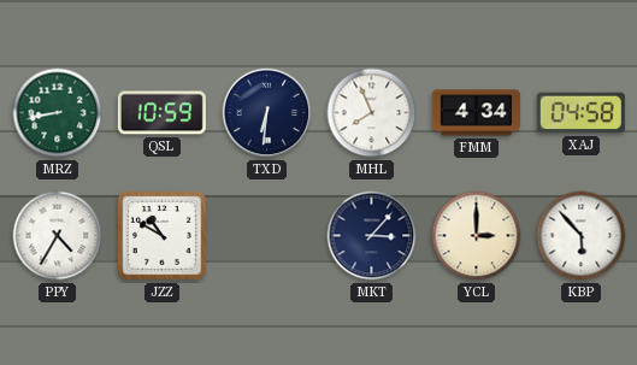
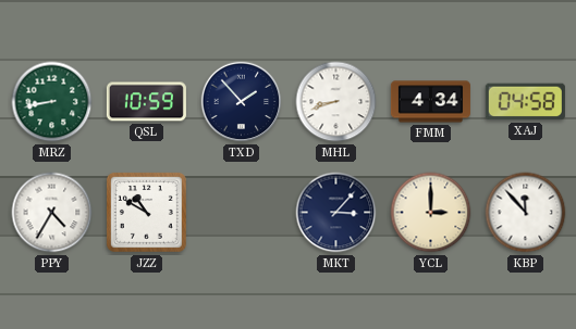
TXD: 6:31 -> 1:53 (242, 102)
MHL: 7:56 -> 8:42 (336, 102)
KBP: 5:53 -> 11:53 (526, 213)
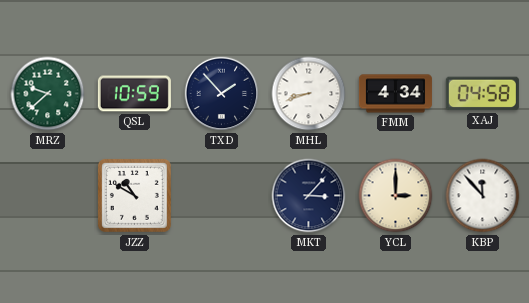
MRZ: 8:43 -> 9:38 (48, 94)
PPY: 4:35 -> none (52, 213)
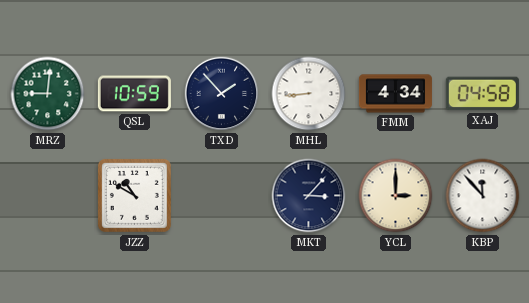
MRZ: 9:38 -> 9:01 (48, 94)
MHL: 8:42 -> 8:44 (309, 94)
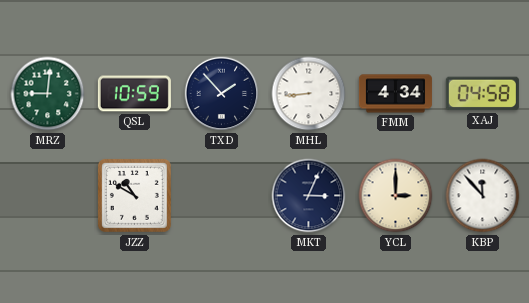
MKT: 3:07 -> 3:04 (309, 196)
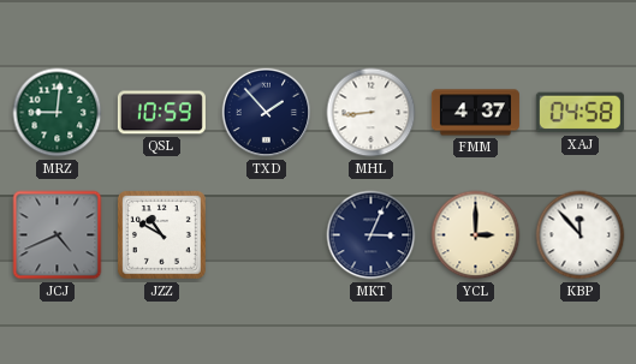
FMM: 4:34 -> 4:37 (475, 113)
JCJ: none -> 4:41 (58, 235)
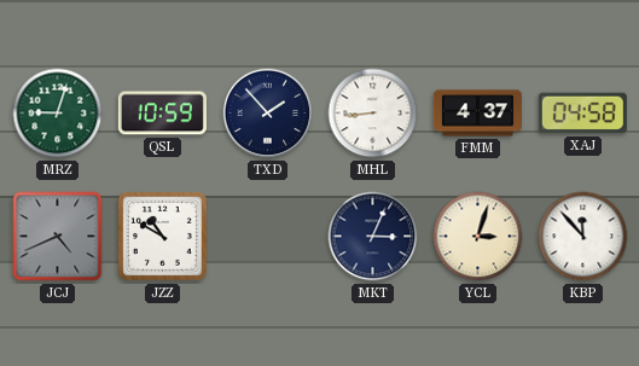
MRZ: 9:01 -> 9:03 (58, 114)
YCL: 3:00 -> 3:03 (478, 237)
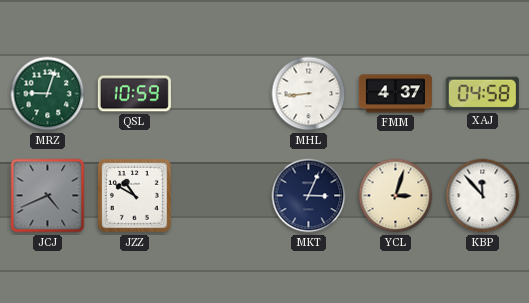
TXD: 1:53 -> none (268, 114)
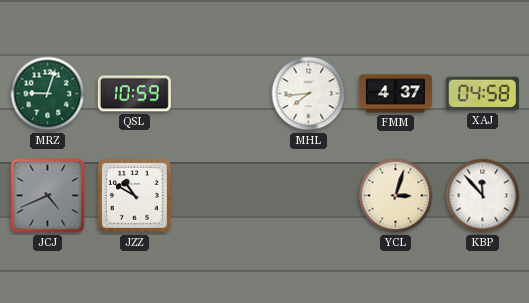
MHL: 8:44 -> 7:44 (309, 94)
MKT: 3:04 -> none (309, 196)
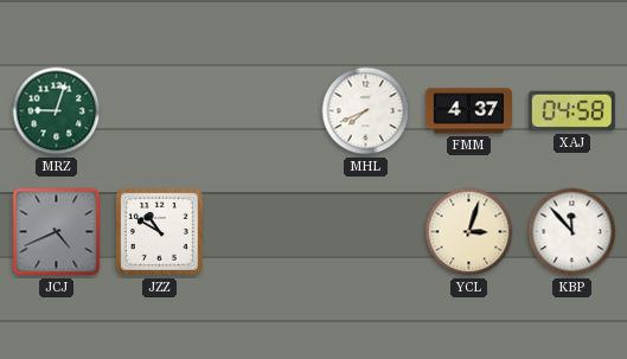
QSL: 10:59 -> none (134, 94)
MHL: 7:44 -> 7:41 (366, 111)
